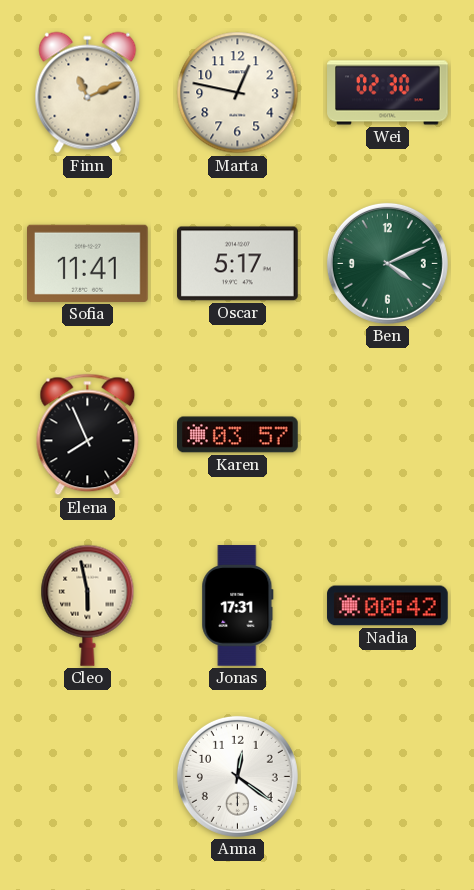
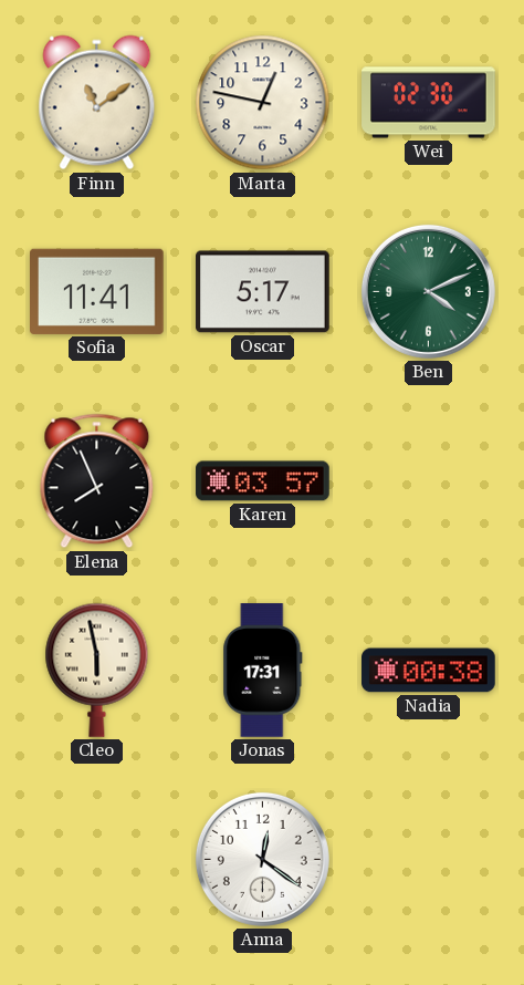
Finn: 11:11 -> 11:09 (97, 103)
Nadia: 00:42 -> 00:38 (429, 671)
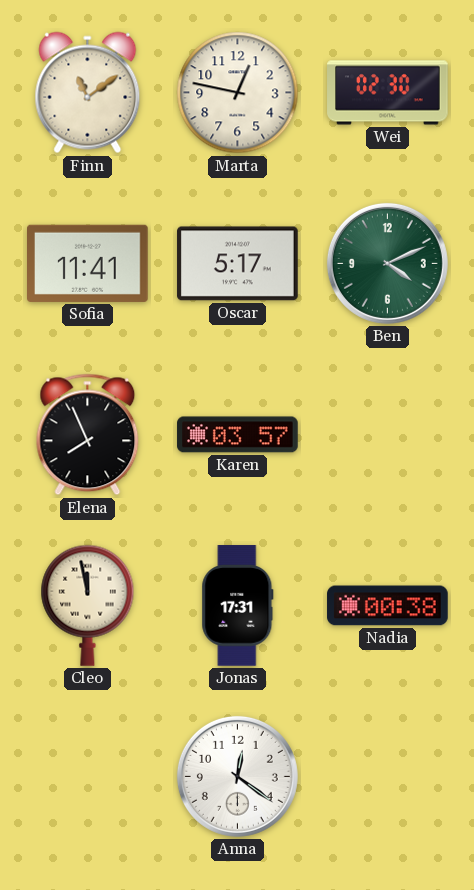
Cleo: 5:58 -> 11:58 (88, 605)
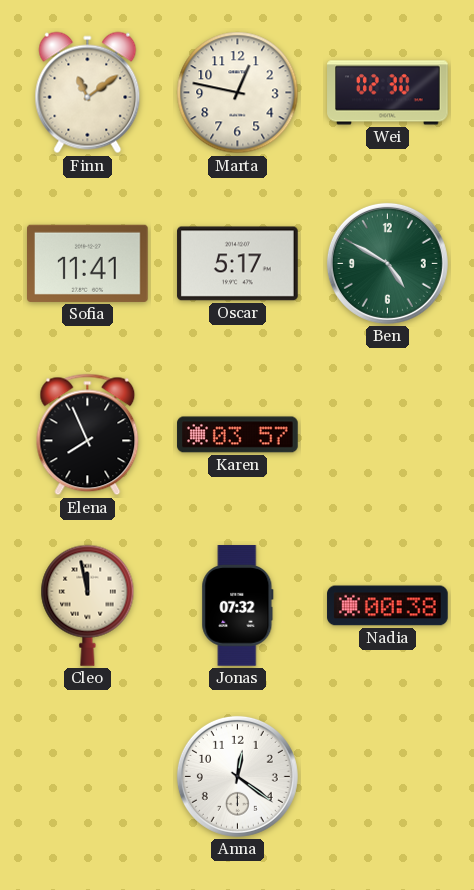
Ben: 4:11 -> 4:50 (387, 263)
Jonas: 17:31 -> 07:32 (238, 606)
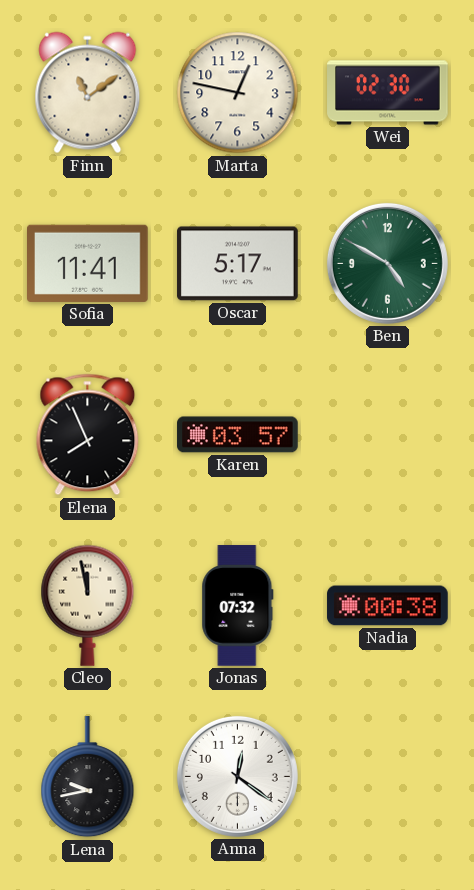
Lena: none -> 9:43 (88, 777)
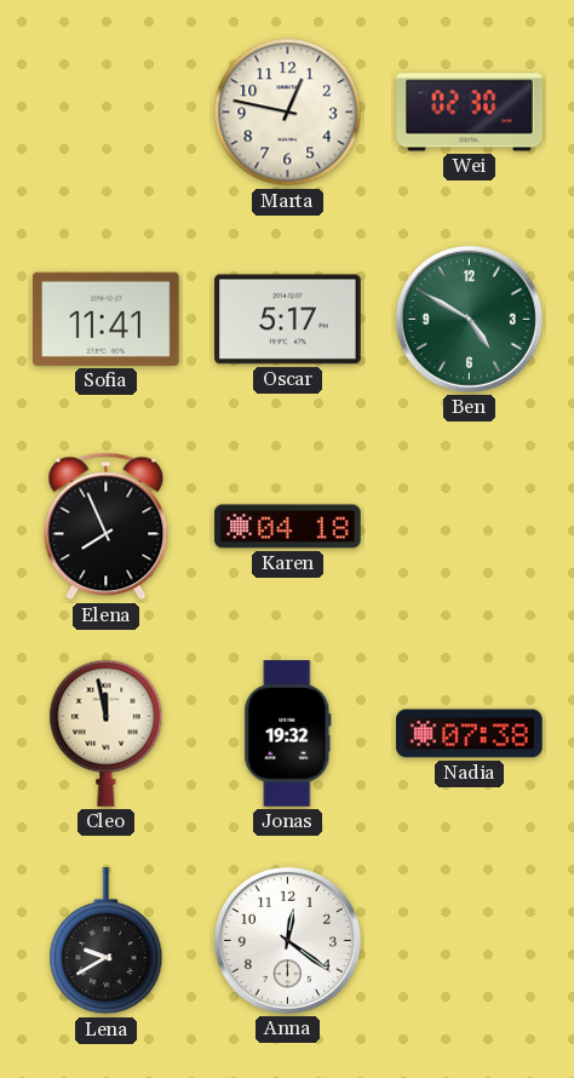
Finn: 11:09 -> none (88, 93)
Karen: 03:57 -> 04:18 (288, 527)
Jonas: 07:32 -> 19:32 (288, 734)
Nadia: 00:38 -> 07:38 (470, 734)
Lena: 9:43 -> 9:40 (107, 941)
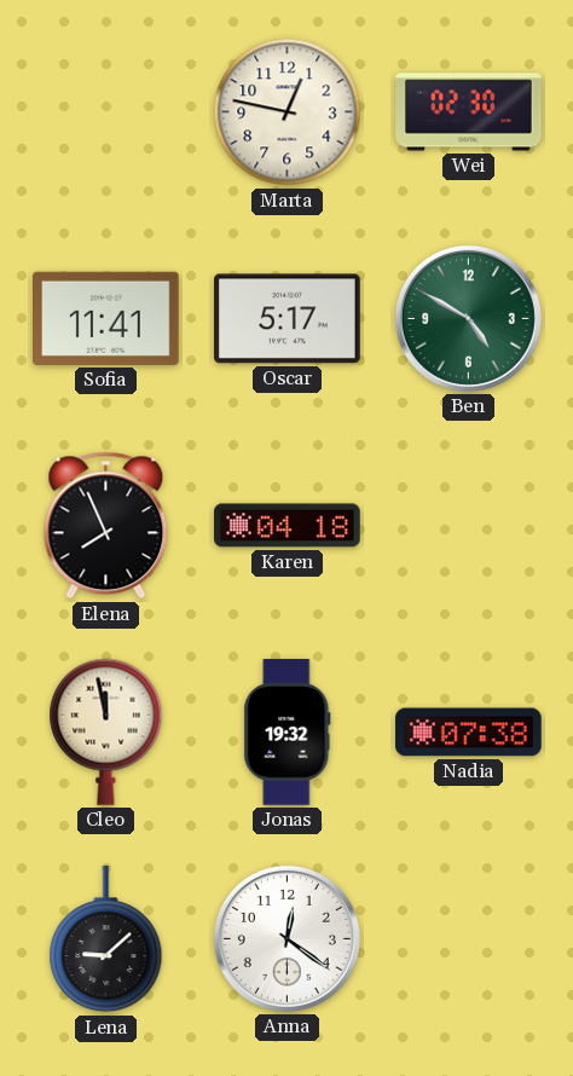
Lena: 9:40 -> 9:08 (106, 939)
